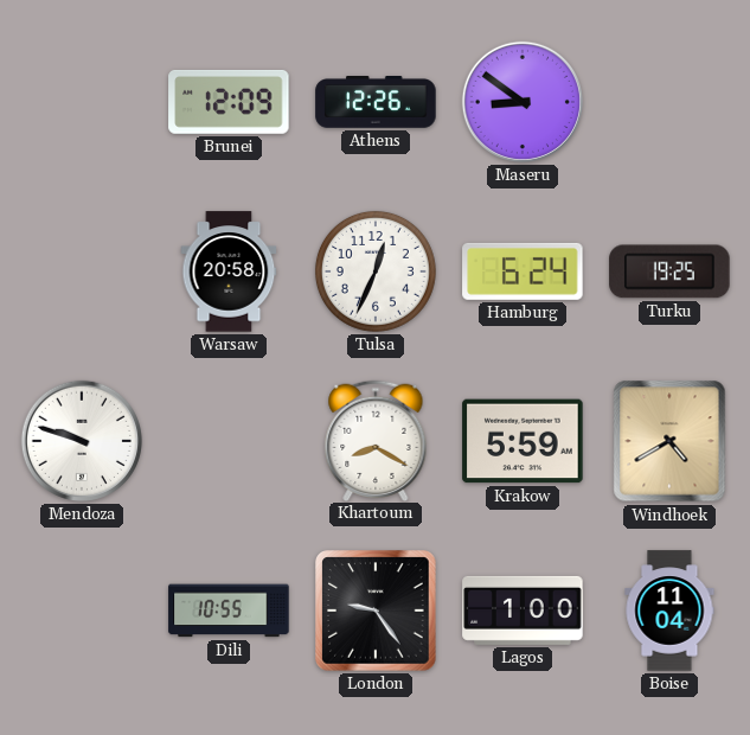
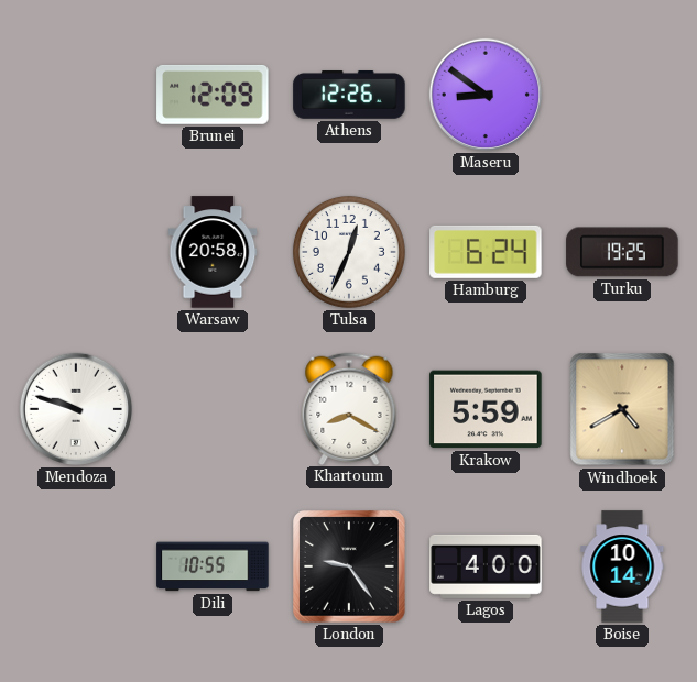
Lagos: 1:00 -> 4:00 (486, 566)
Boise: 11:04 -> 10:14 (622, 566)
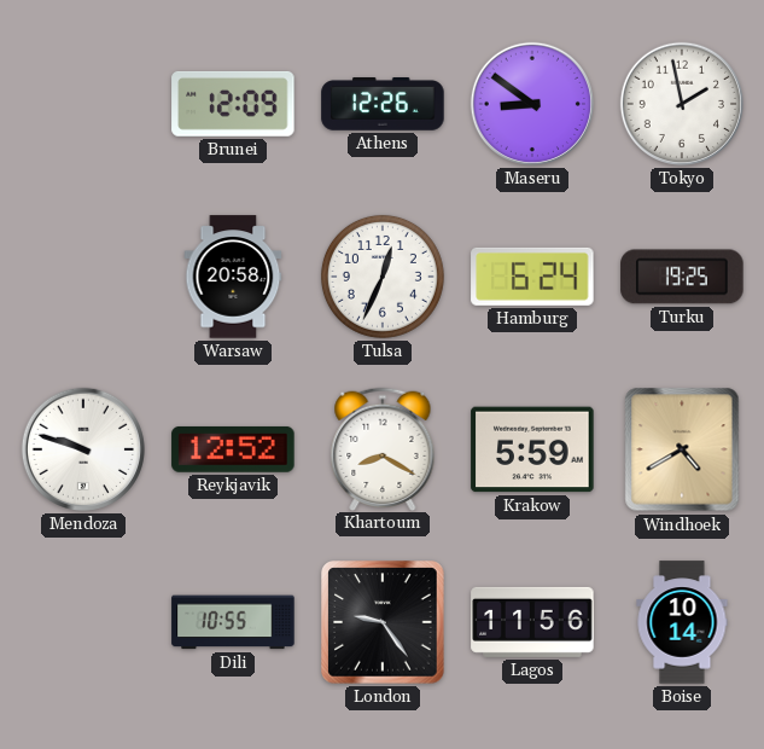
Tokyo: none -> 1:58 (682, 104)
Reykjavik: none -> 12:52 (233, 449)
Lagos: 4:00 -> 11:56 (532, 622)
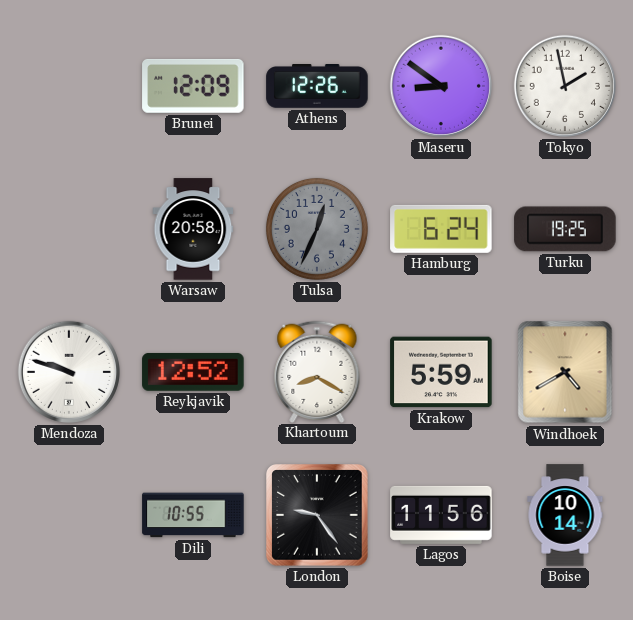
Tulsa dial: white -> grey (317, 229)
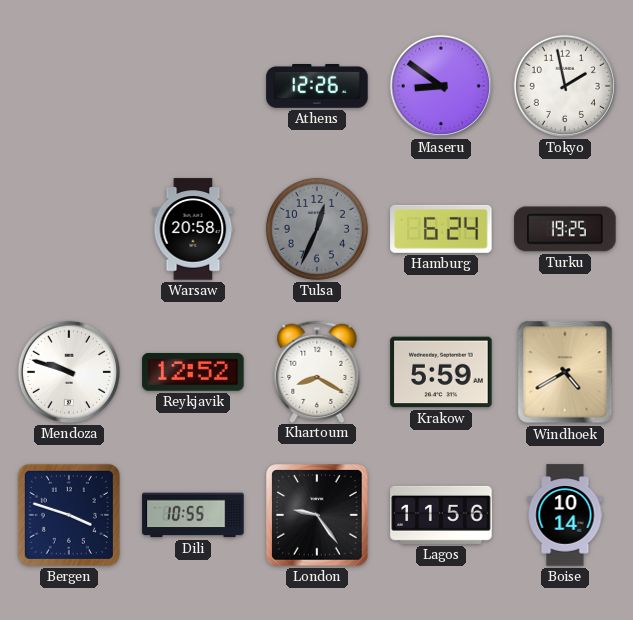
Brunei: 12:09 -> none (193, 86)
Bergen: none -> 3:48 (69, 515)
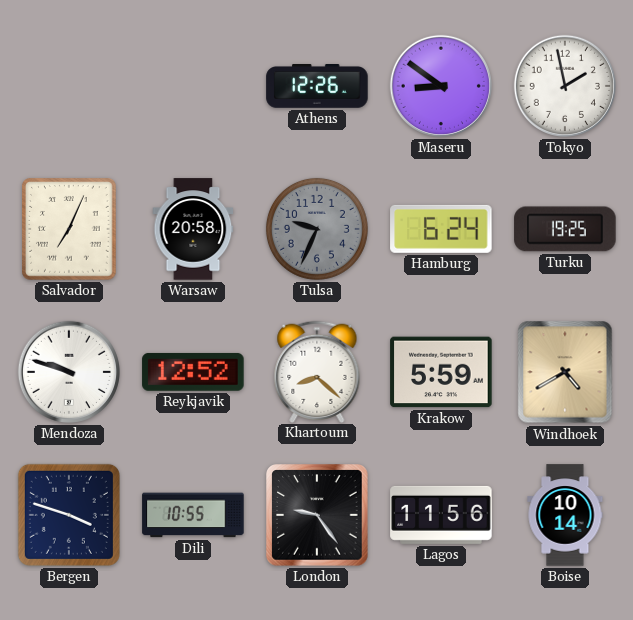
Salvador: none -> 7:04 (69, 229)
Tulsa: 12:34 -> 9:34 (317, 229)
Khartoum: 8:20 -> 8:22 (317, 371)
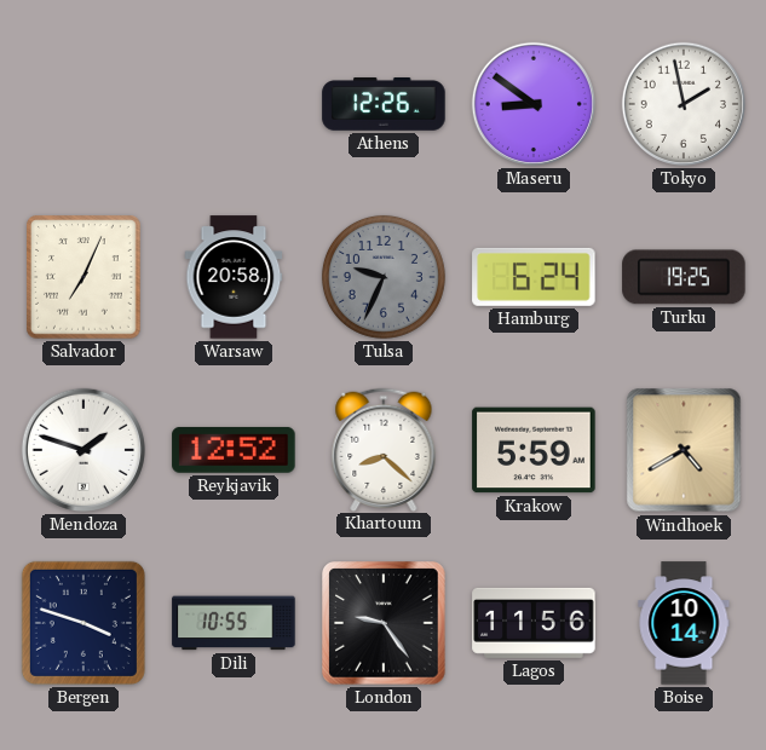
Mendoza: 9:48 -> 1:48 (83, 450)
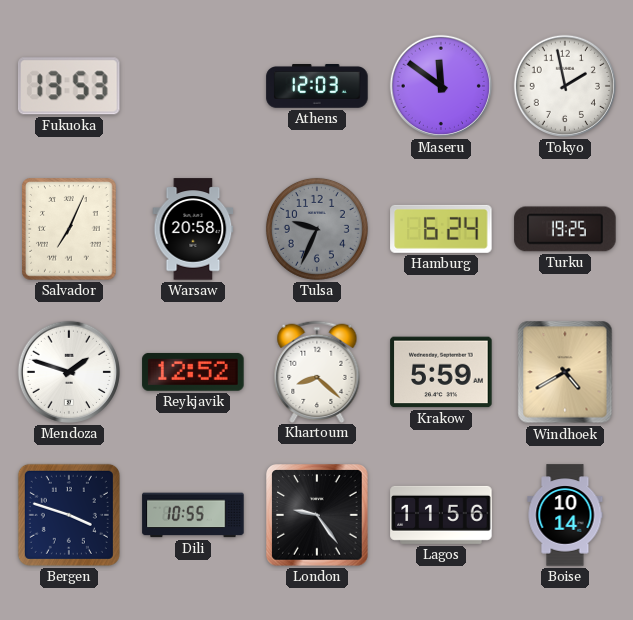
Fukuoka: none -> 13:53 (69, 86)
Athens: 12:26 -> 12:03 (317, 87)
Maseru: 8:51 -> 11:51 (441, 86)
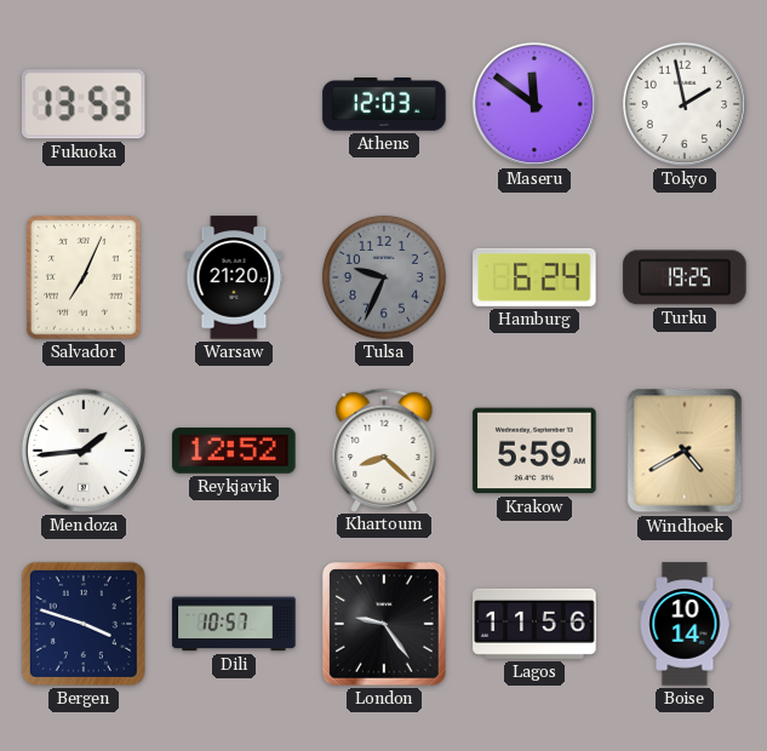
Warsaw: 20:58 -> 21:20 (234, 277)
Mendoza: 1:48 -> 1:44 (84, 451)
Dili: 10:55 -> 10:57 (234, 624)
